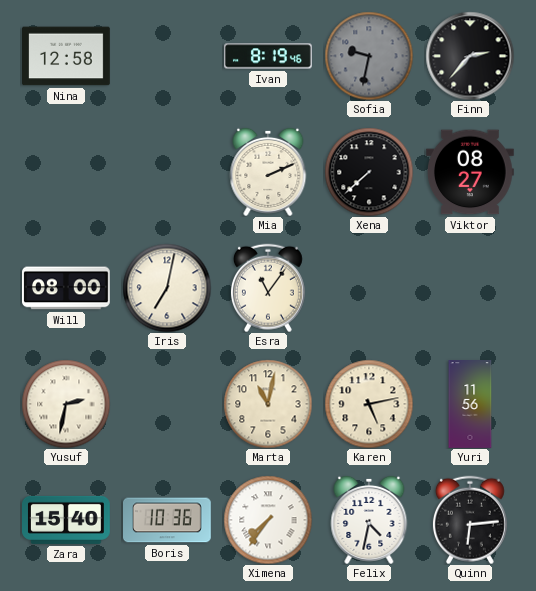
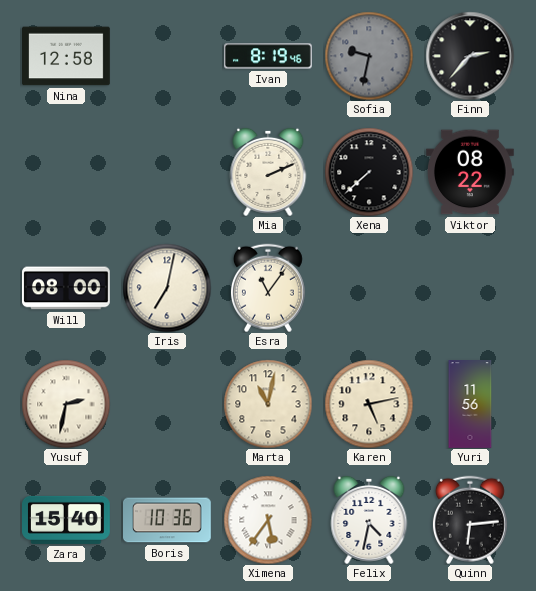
Viktor: 08:27 -> 08:22 (471, 172)
Ximena: 7:36 -> 5:36 (268, 520)
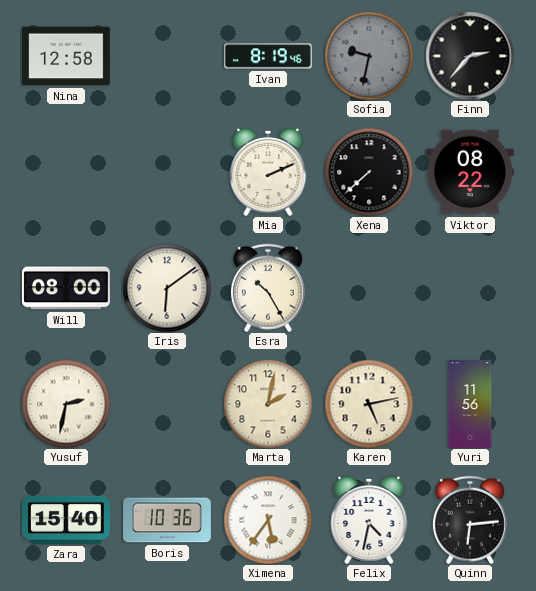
Iris: 7:02 -> 6:09 (167, 288)
Esra: 11:06 -> 10:25 (268, 288)
Marta: 11:02 -> 2:02 (268, 404)
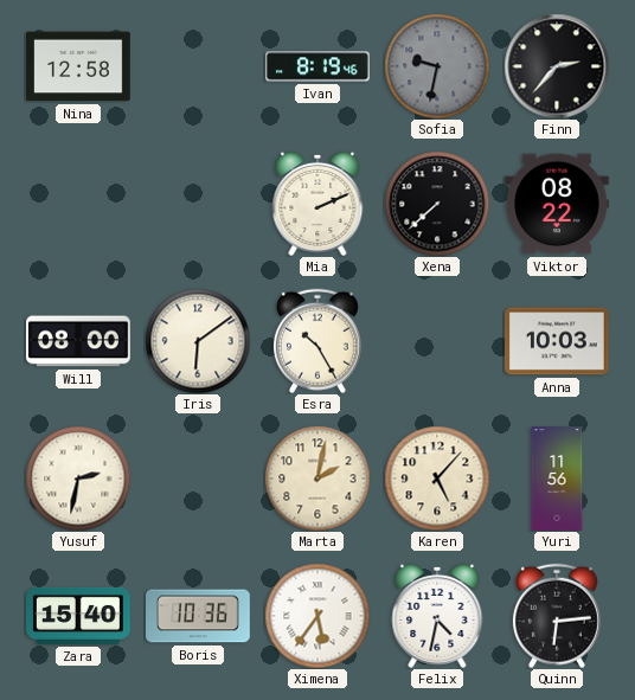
Anna: none -> 10:03 (557, 341)
Karen: 5:13 -> 5:07 (437, 479)
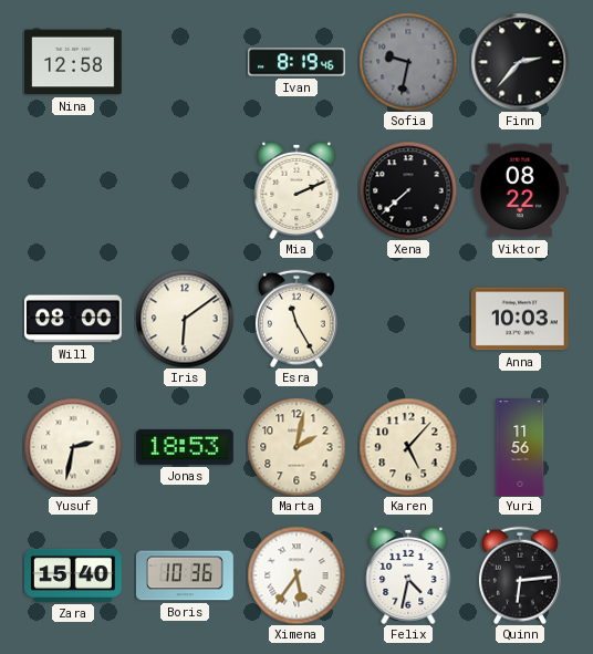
Esra: 10:25 -> 11:25 (296, 319)
Jonas: none -> 18:53 (186, 447)
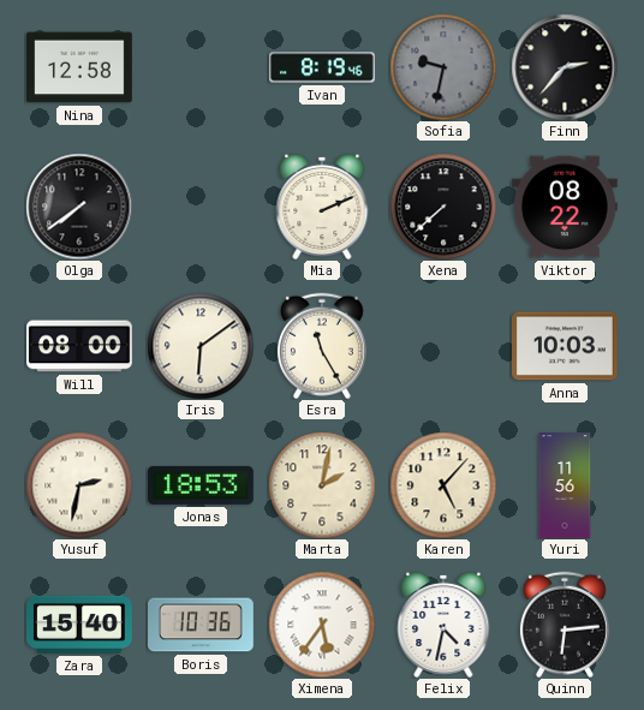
Olga: none -> 7:39 (79, 207)
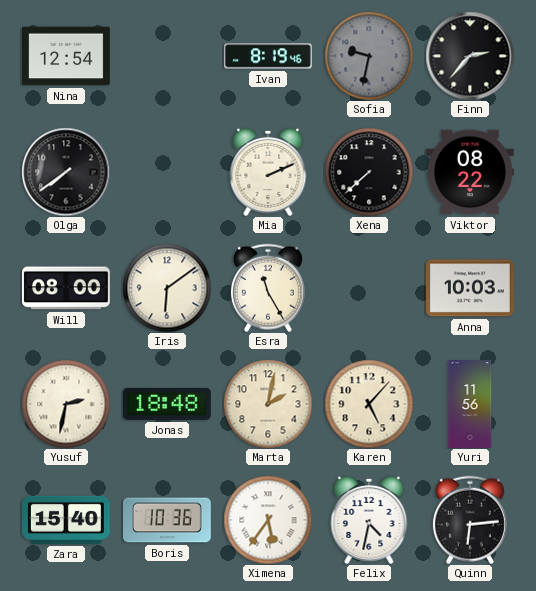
Nina: 12:58 -> 12:54 (67, 56)
Jonas: 18:53 -> 18:48 (168, 404)
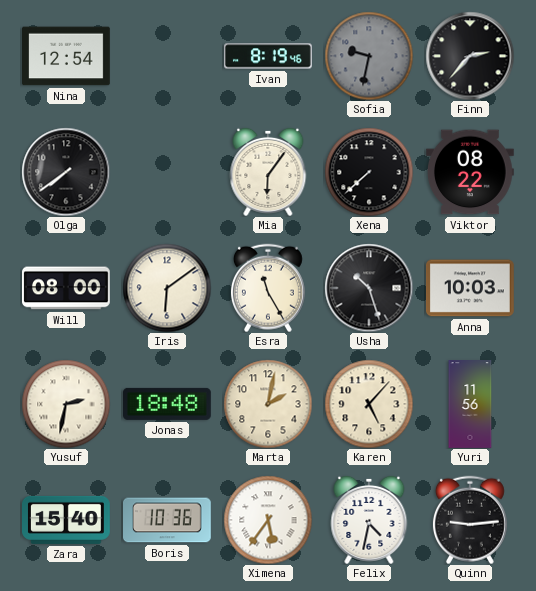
Mia: 2:11 -> 6:06 (268, 172)
Usha: none -> 10:27 (369, 288)
Quinn: 6:14 -> 9:14 (470, 520)
